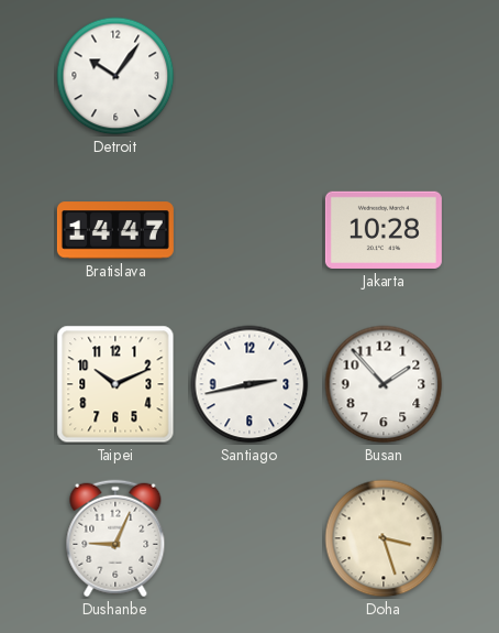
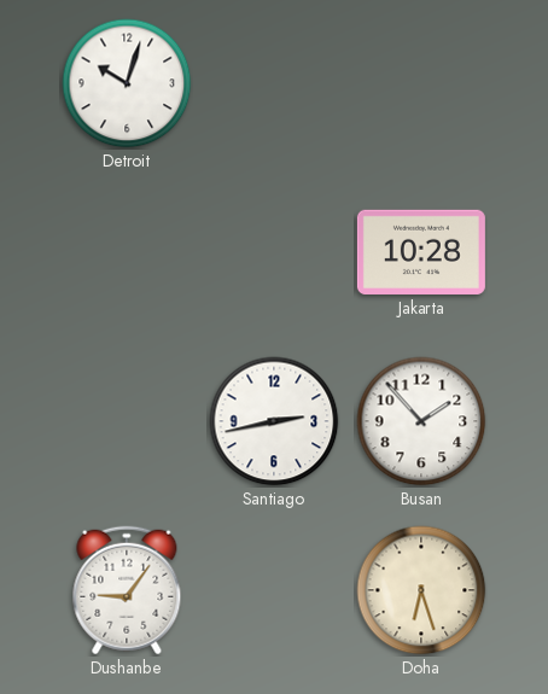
Detroit: 10:06 -> 10:03 (127, 83)
Bratislava: 14:47 -> none (115, 230)
Taipei: 10:11 -> none (115, 384)
Dushanbe: 9:04 -> 9:06 (127, 590)
Doha: 3:27 -> 6:27 (421, 590)
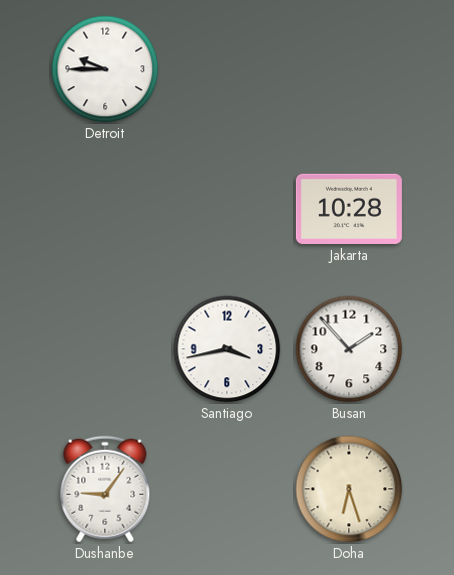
Detroit: 10:03 -> 9:45 (105, 69)
Santiago: 2:43 -> 3:43 (227, 349)
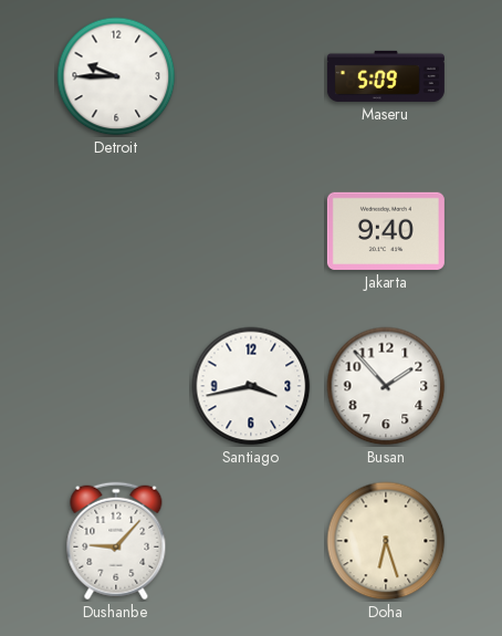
Maseru: none -> 5:09 (386, 76)
Jakarta: 10:28 -> 9:40 (386, 231)
Dushanbe: 9:06 -> 9:07 (116, 541)
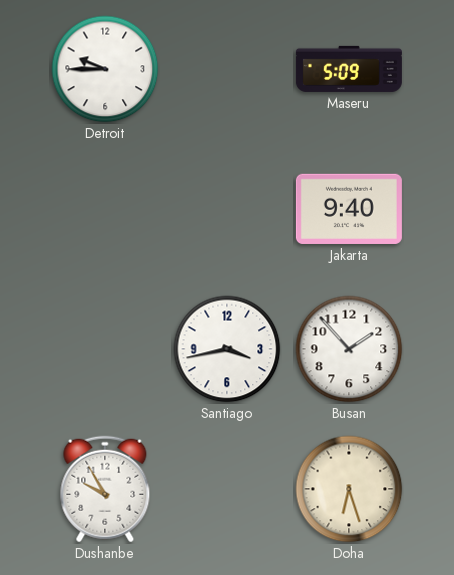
Dushanbe: 9:07 -> 9:55 (105, 489)
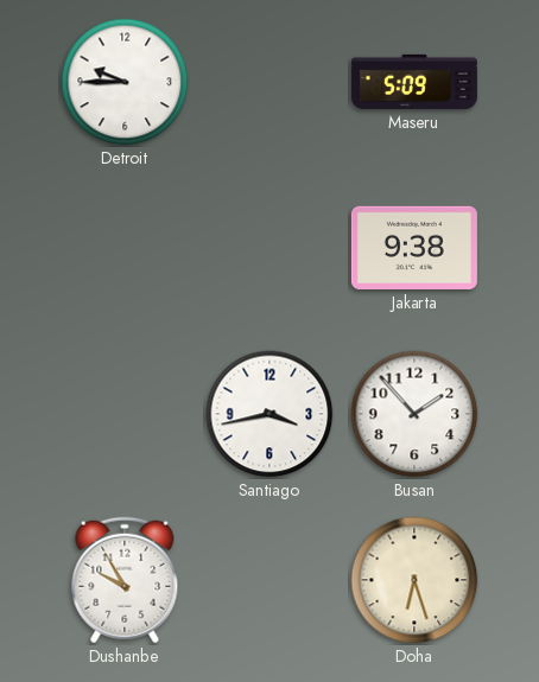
Jakarta: 9:40 -> 9:38 (414, 248)
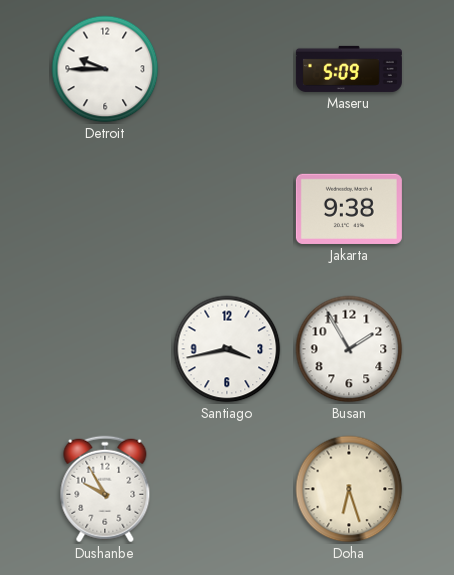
Busan: 1:53 -> 1:55 (349, 349)
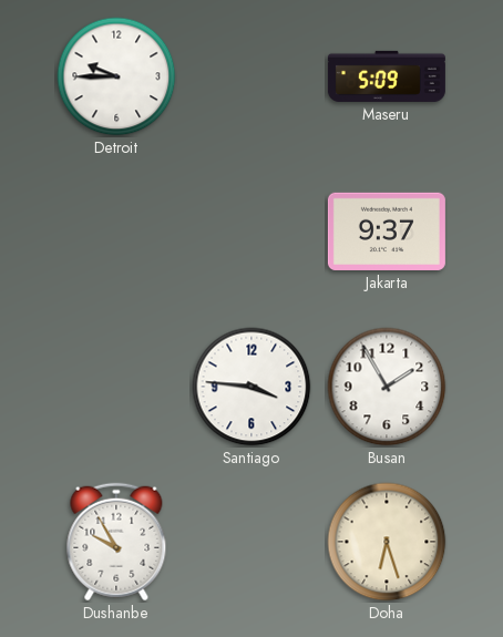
Jakarta: 9:38 -> 9:37 (387, 232)
Santiago: 3:43 -> 3:46 (251, 387)
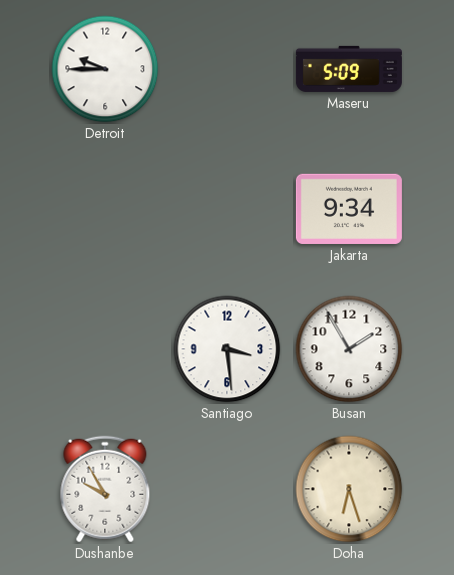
Jakarta: 9:37 -> 9:34 (349, 209)
Santiago: 3:46 -> 3:29 (227, 349)
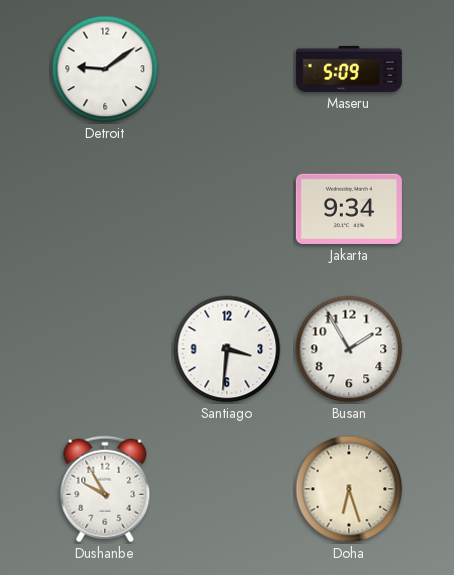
Detroit: 9:45 -> 9:09 (105, 69)
Santiago: 3:29 -> 3:31 (227, 349)
